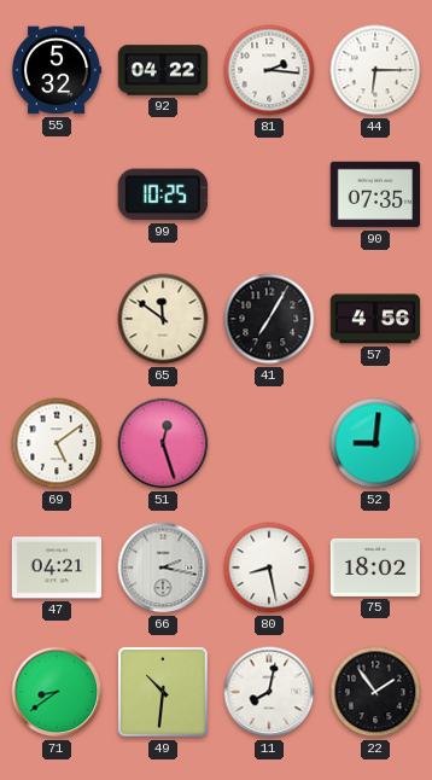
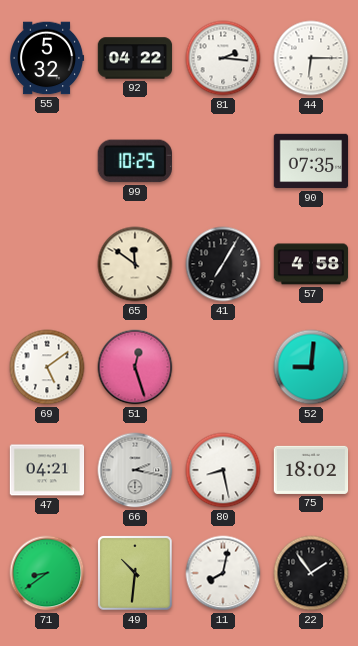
57: 4:56 -> 4:58 (311, 264)
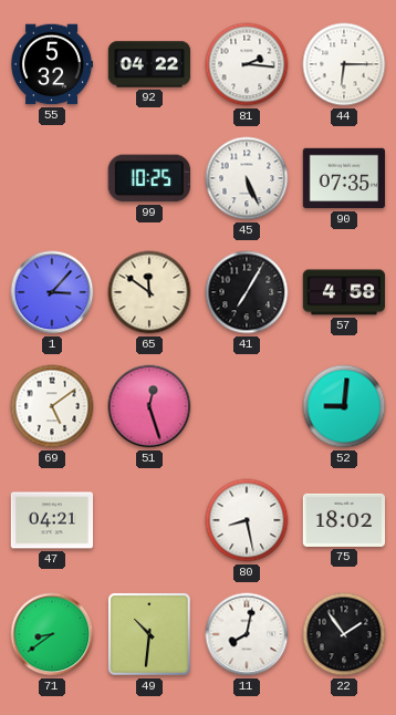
45: none -> 5:26 (247, 178)
1: none -> 3:07 (52, 292)
66: 2:17 -> none (135, 470)
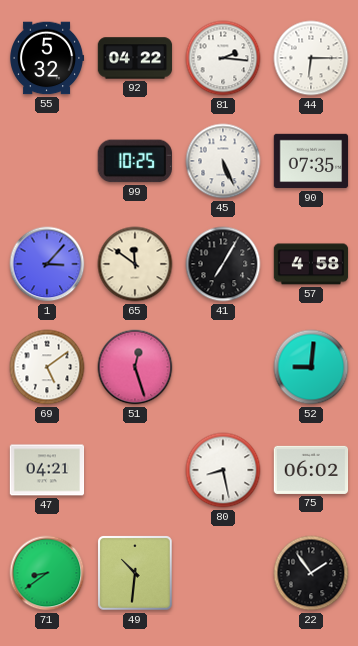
75: 18:02 -> 06:02 (311, 470)
11: 8:02 -> none (247, 634)
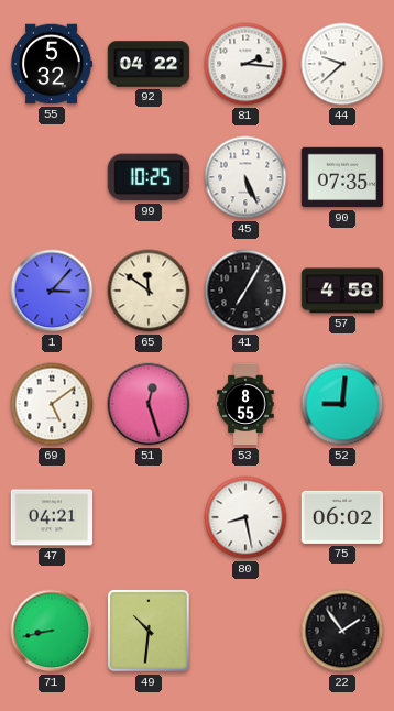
44: 6:15 -> 9:38 (342, 64)
53: none -> 8:55 (245, 404)
71: 8:39 -> 8:43 (52, 631)
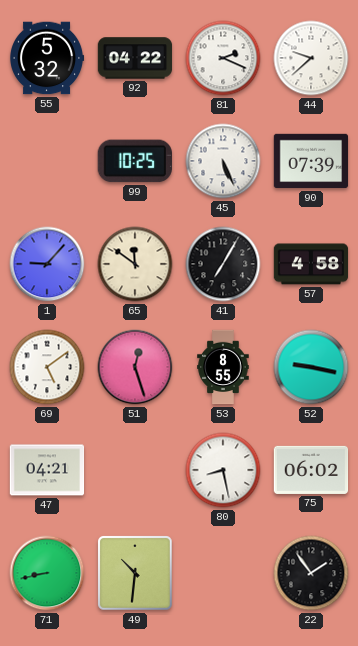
81: 2:16 -> 2:19 (223, 58)
90: 07:35 -> 07:39 (311, 161)
1: 3:07 -> 9:07 (47, 264)
52: 9:01 -> 9:17 (311, 367)
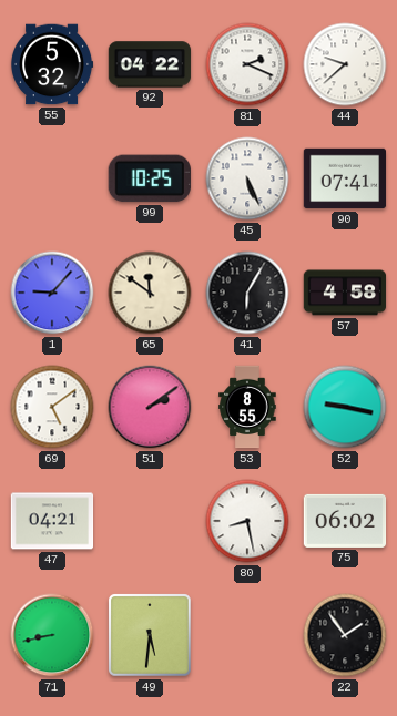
90: 07:39 -> 07:41 (345, 178)
41: 7:05 -> 6:05 (247, 293)
51: 12:27 -> 2:09 (150, 407)
49: 10:31 -> 5:31 (150, 635)
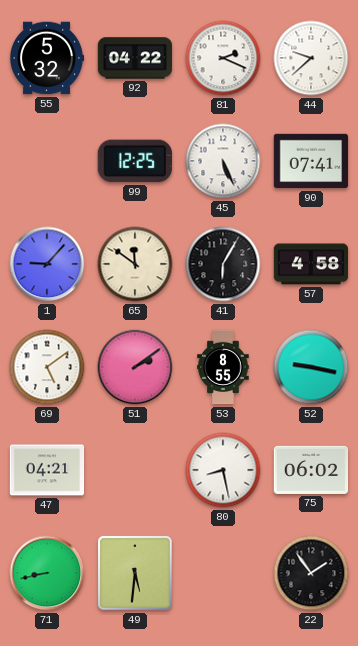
99: 10:25 -> 12:25 (135, 161)
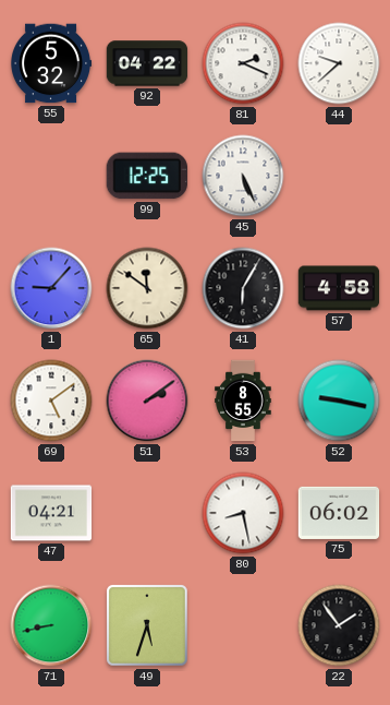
90: 07:41 -> none (311, 161)
49: 5:31 -> 5:33 (147, 625)
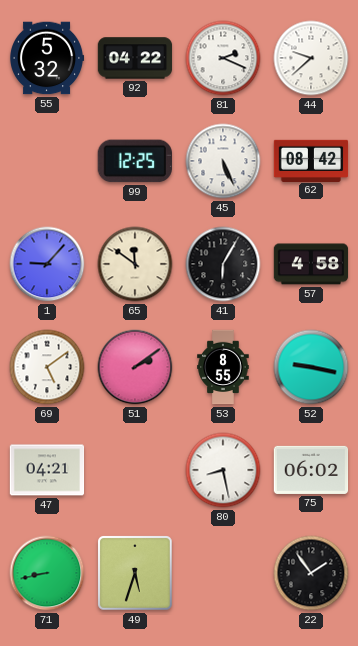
62: none -> 08:42 (311, 160)
